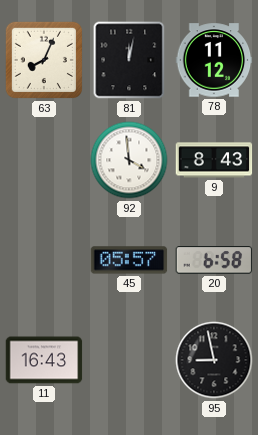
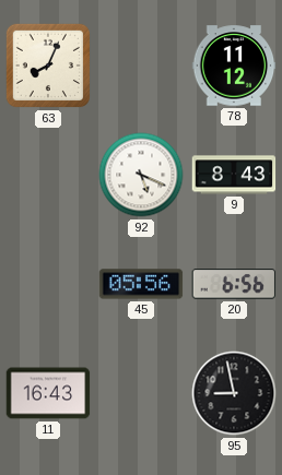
81: 12:02 -> none (129, 60)
92: 3:59 -> 5:19 (141, 175)
45: 05:57 -> 05:56 (141, 284)
20: 6:58 -> 6:56 (234, 284)
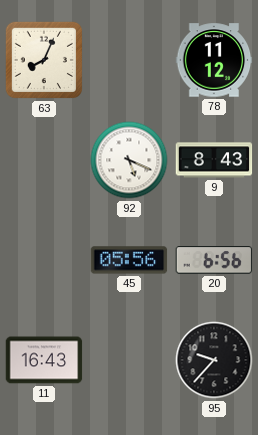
95: 8:58 -> 9:37 (214, 360)
